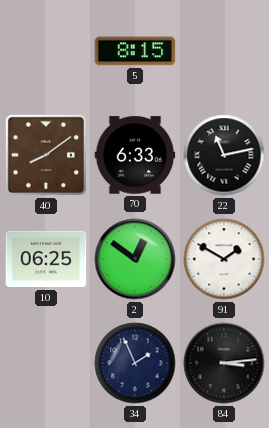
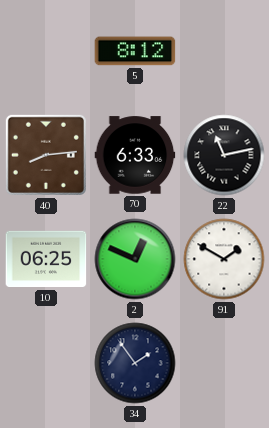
5: 8:15 -> 8:12 (135, 51)
40: 8:09 -> 8:14 (46, 155)
2: 12:51 -> 12:49 (135, 259)
34: 1:56 -> 1:54 (135, 363)
84: 3:14 -> none (224, 363)
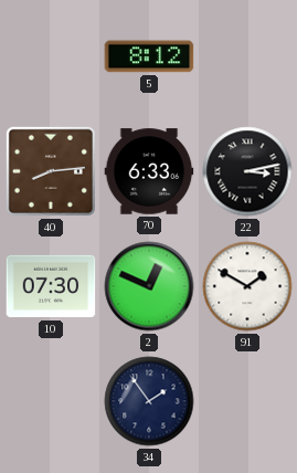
22: 11:13 -> 3:13 (247, 171)
10: 06:25 -> 07:30 (51, 286)
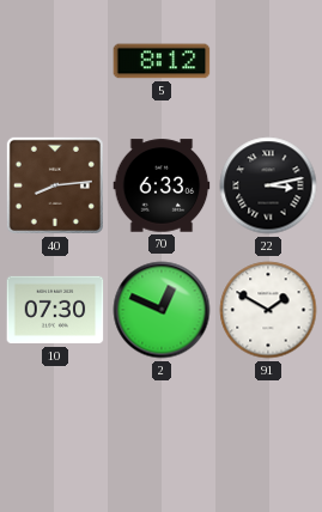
34: 1:54 -> none (149, 401)
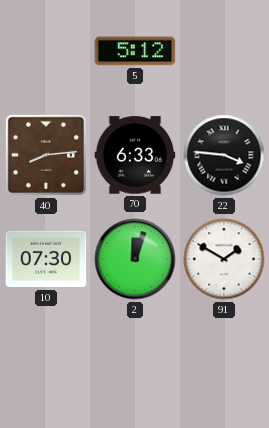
5: 8:12 -> 5:12 (135, 51)
22: 3:13 -> 3:46 (224, 155)
2: 12:49 -> 12:03 (135, 259)
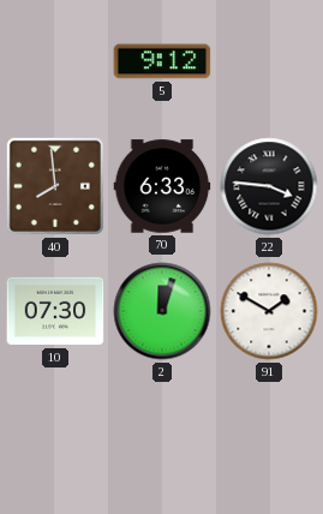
5: 5:12 -> 9:12 (162, 61)
40: 8:14 -> 7:59 (55, 186)
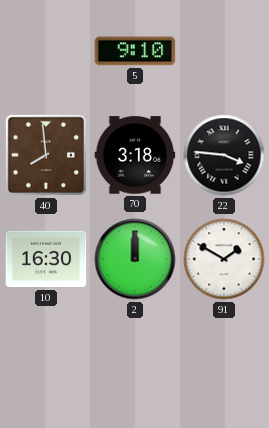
5: 9:12 -> 9:10 (135, 51)
70: 6:33 -> 3:18 (135, 155)
10: 07:30 -> 16:30 (46, 259)
2: 12:03 -> 12:00 (135, 259)
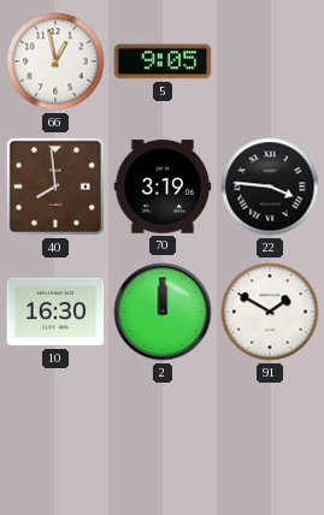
66: none -> 12:58 (55, 61)
5: 9:10 -> 9:05 (163, 61)
70: 3:18 -> 3:19 (163, 187)
